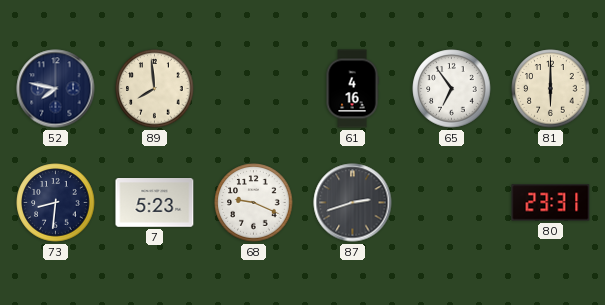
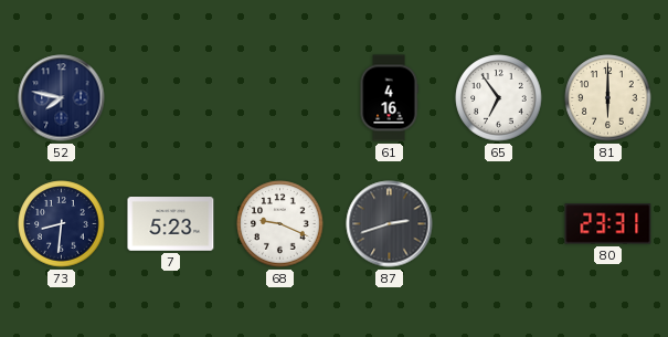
89: 7:59 -> none (155, 89)
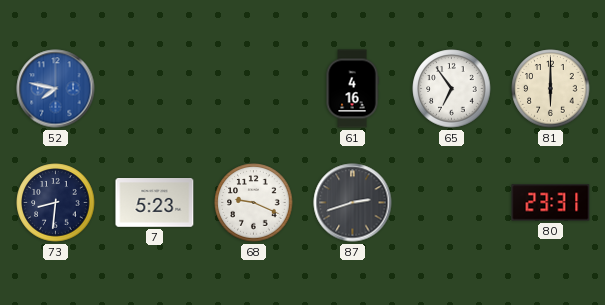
52 dial: navy -> blue (56, 89)
